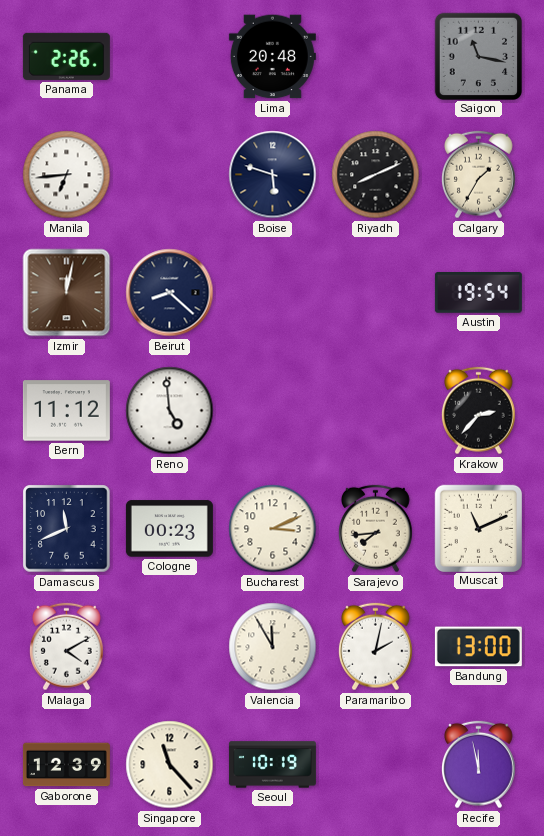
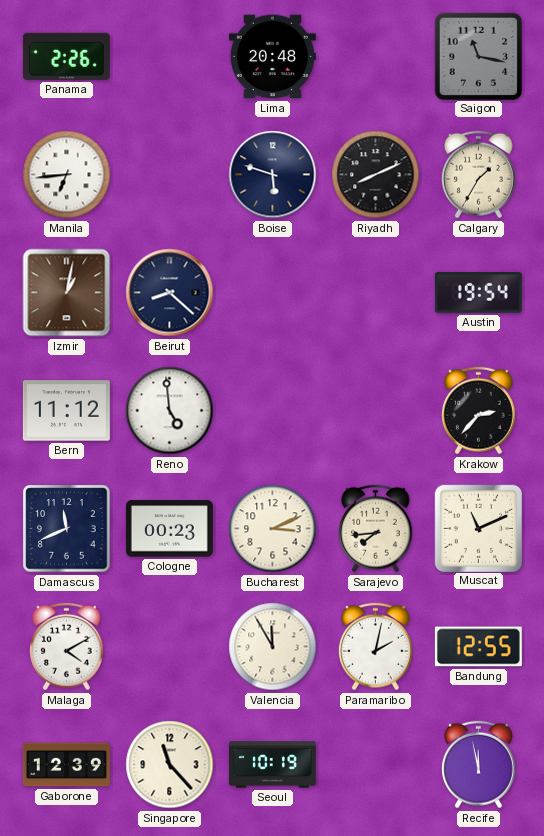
Izmir: 12:02 -> 1:02 (67, 293)
Bandung: 13:00 -> 12:55 (478, 647)
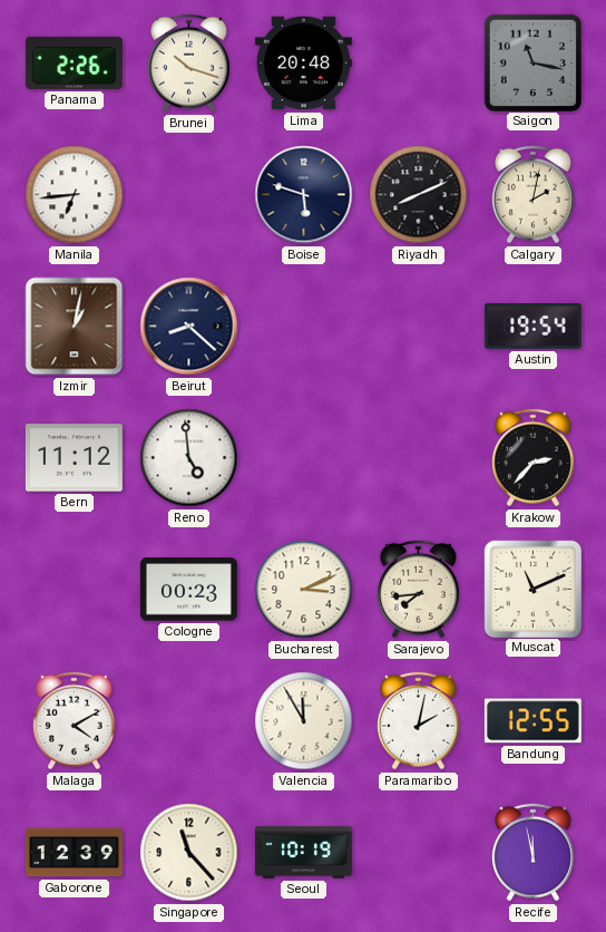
Brunei: none -> 10:18 (189, 64)
Calgary: 1:35 -> 2:02 (534, 195)
Damascus: 11:41 -> none (67, 529)
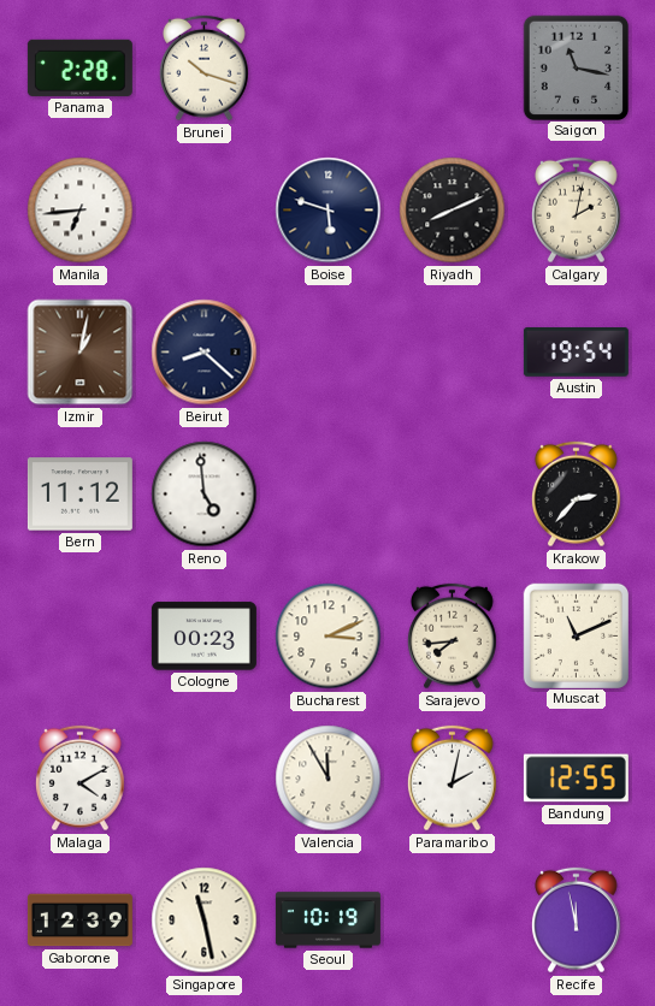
Panama: 2:26 -> 2:28 (79, 67)
Lima: 20:48 -> none (303, 64)
Singapore: 11:23 -> 11:28 (205, 921)
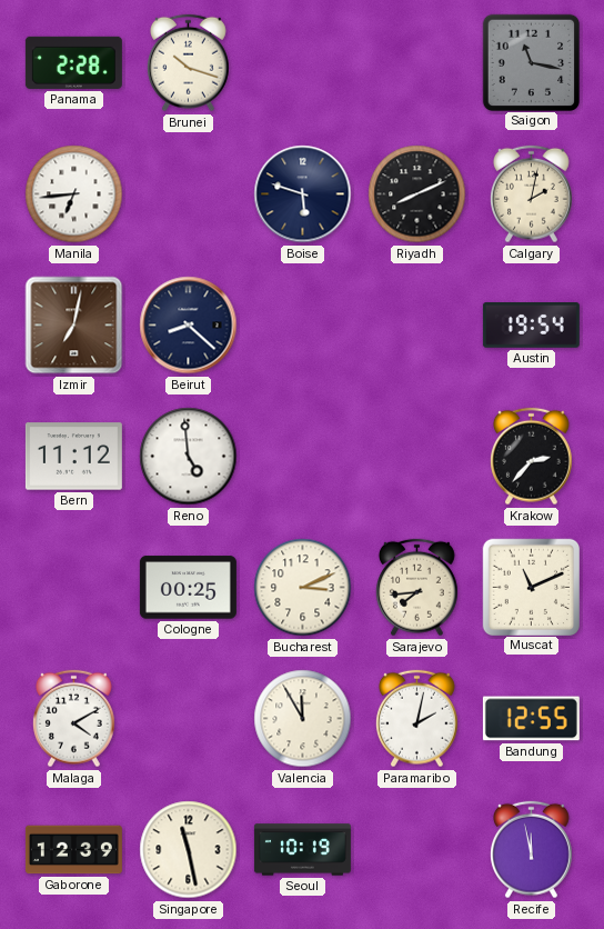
Izmir: 1:02 -> 7:02 (74, 326)
Cologne: 00:23 -> 00:25 (188, 588)
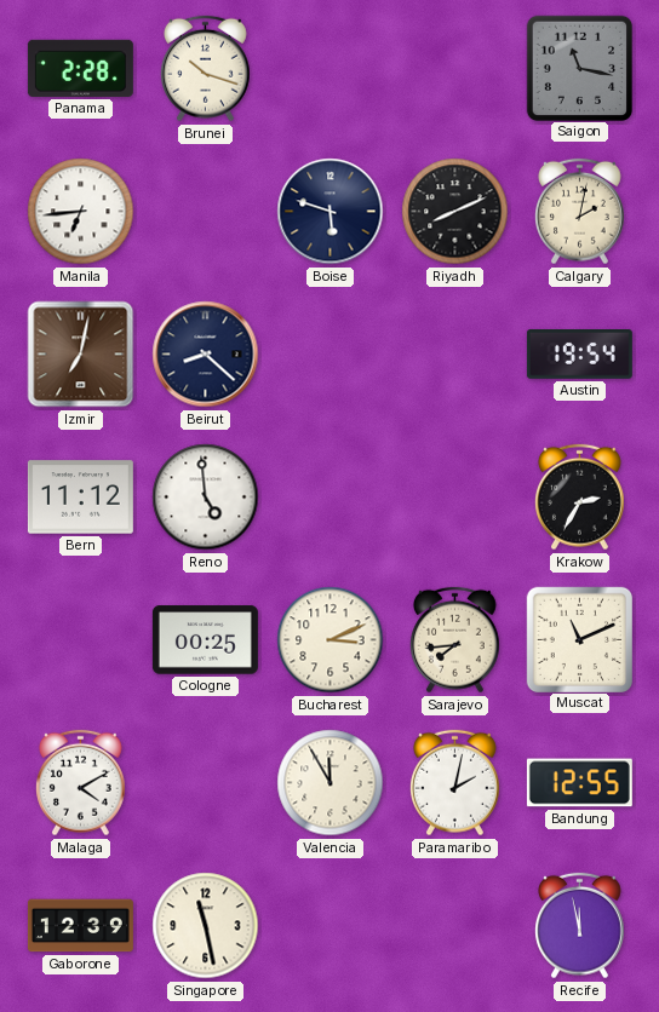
Krakow: 2:37 -> 2:35 (580, 498)
Seoul: 10:19 -> none (302, 850)
